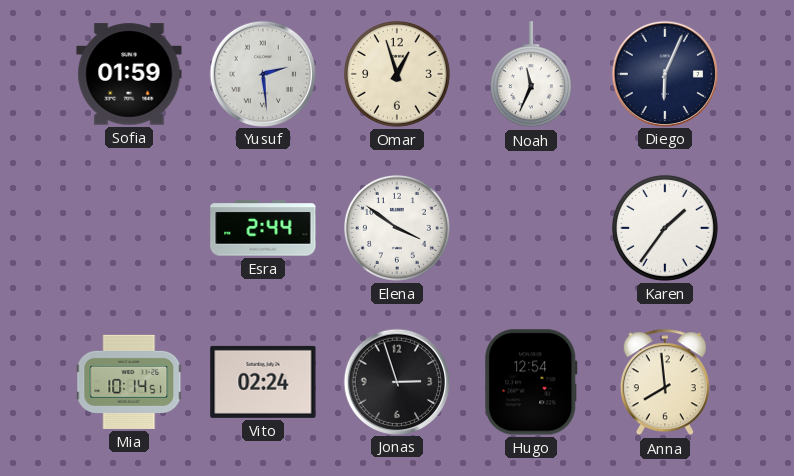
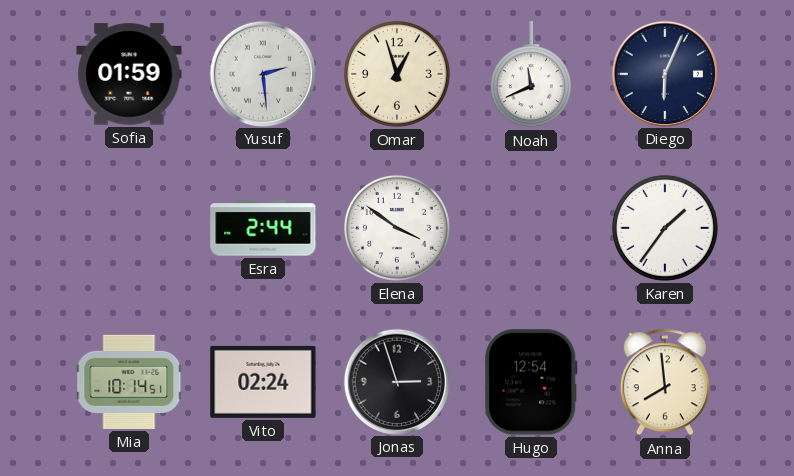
Noah: 11:34 -> 11:41 (531, 75)
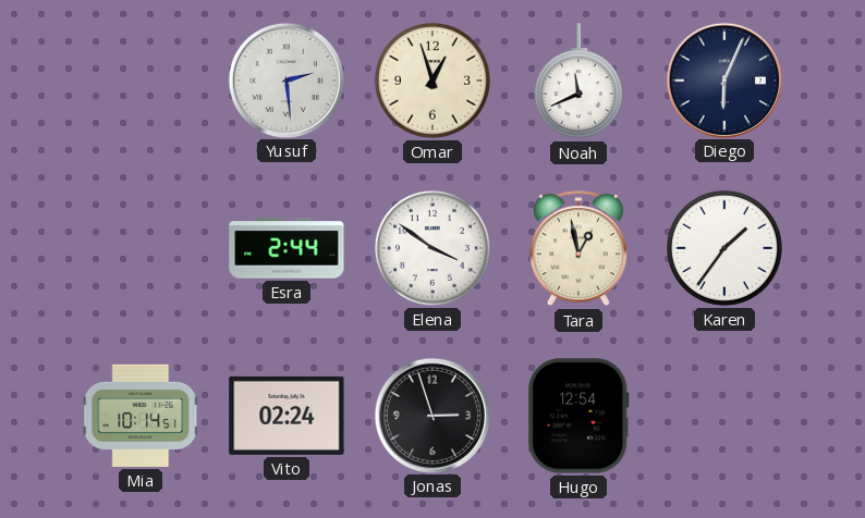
Sofia: 01:59 -> none (129, 74)
Tara: none -> 12:58 (578, 249)
Anna: 7:59 -> none (665, 383)
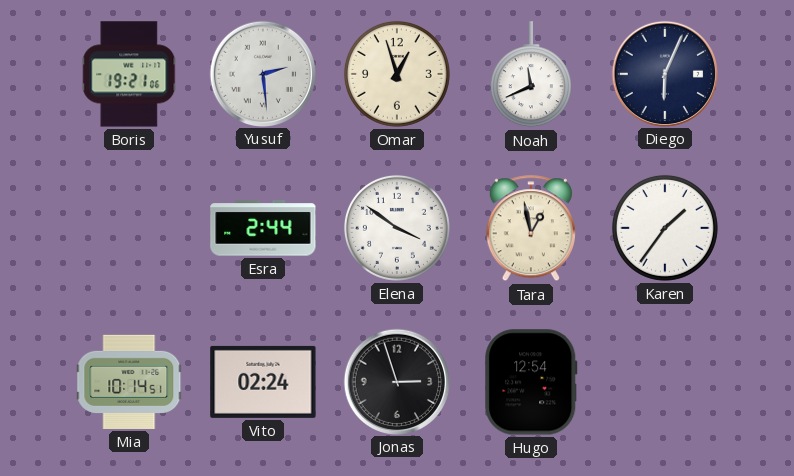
Boris: none -> 19:21 (129, 74)
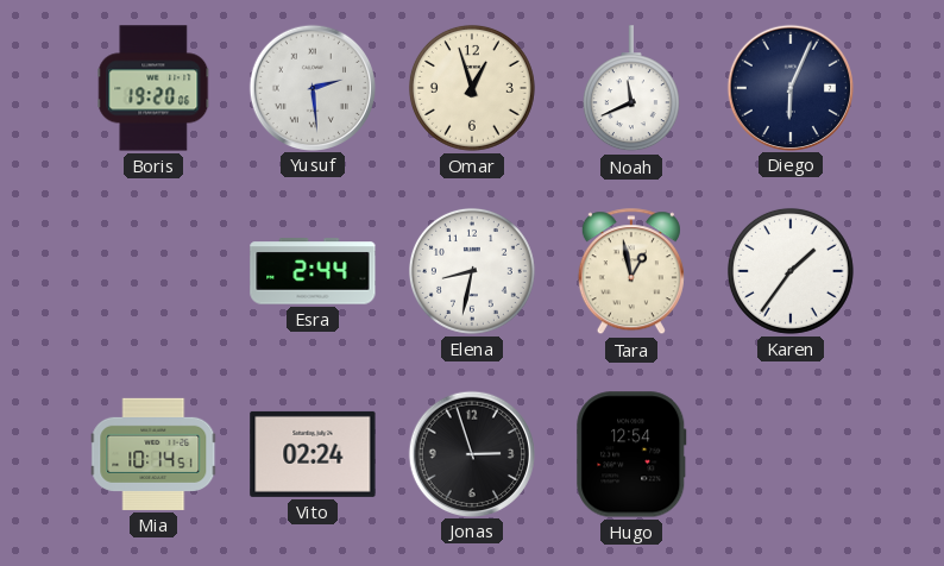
Boris: 19:21 -> 19:20 (153, 88)
Elena: 3:51 -> 8:32 (472, 271)
